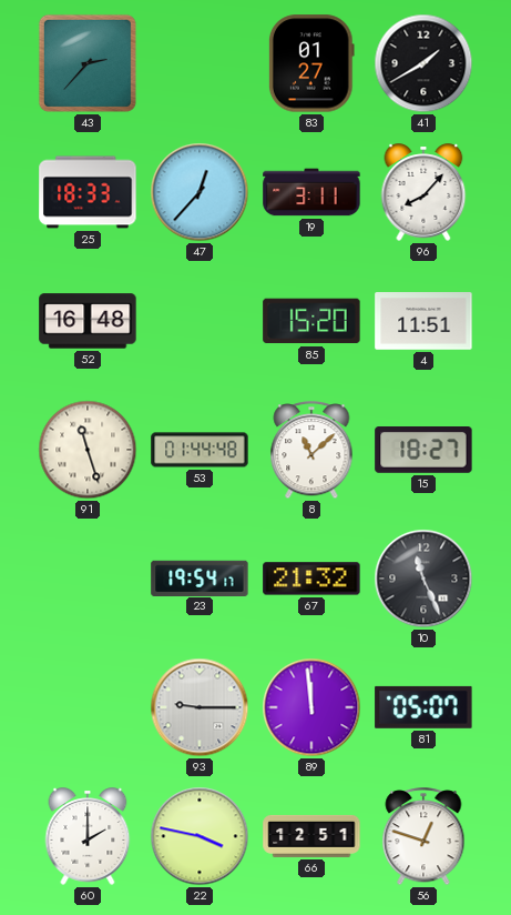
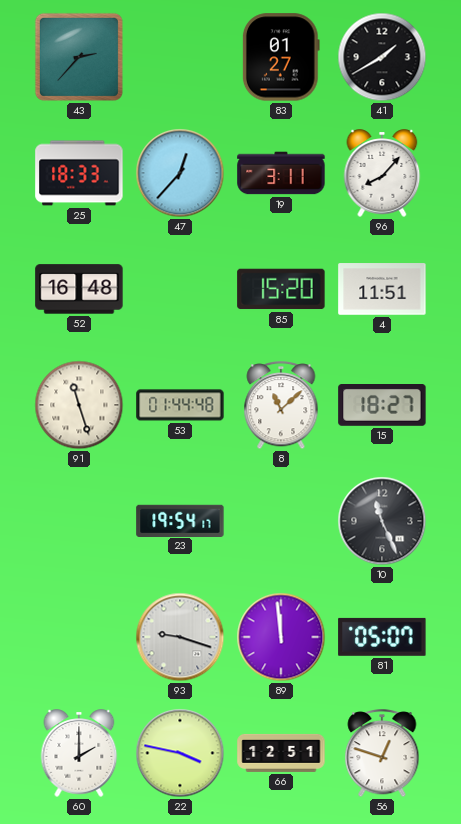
67: 21:32 -> none (311, 579)
93: 9:15 -> 9:18 (180, 637)
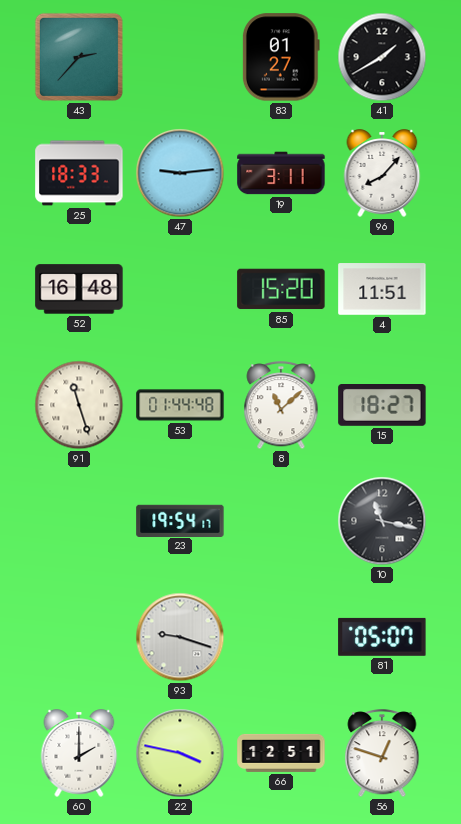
47: 12:37 -> 9:14 (180, 173)
10: 11:26 -> 11:17 (382, 521)
89: 11:59 -> none (281, 637)
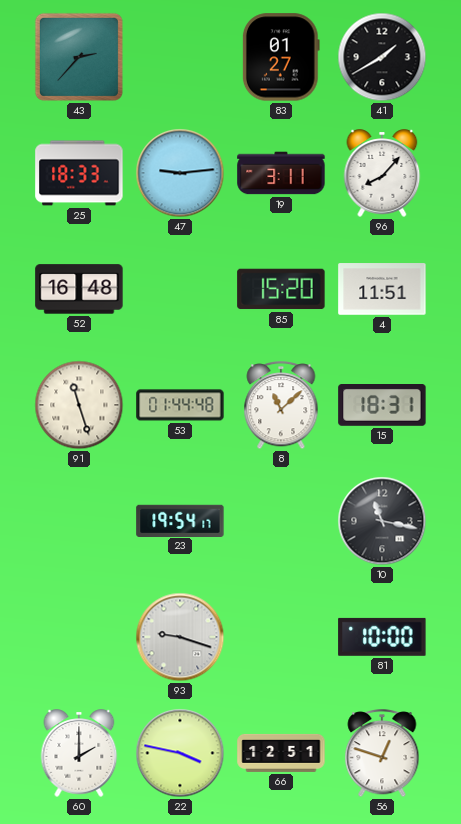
15: 18:27 -> 18:31 (382, 406)
81: 05:07 -> 10:00 (382, 637)
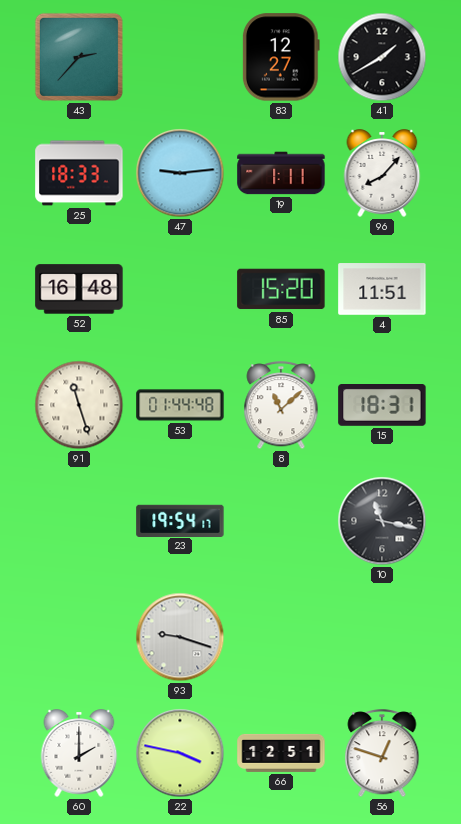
83: 01:27 -> 12:27 (281, 57)
19: 3:11 -> 1:11 (281, 173)
81: 10:00 -> none (382, 637)
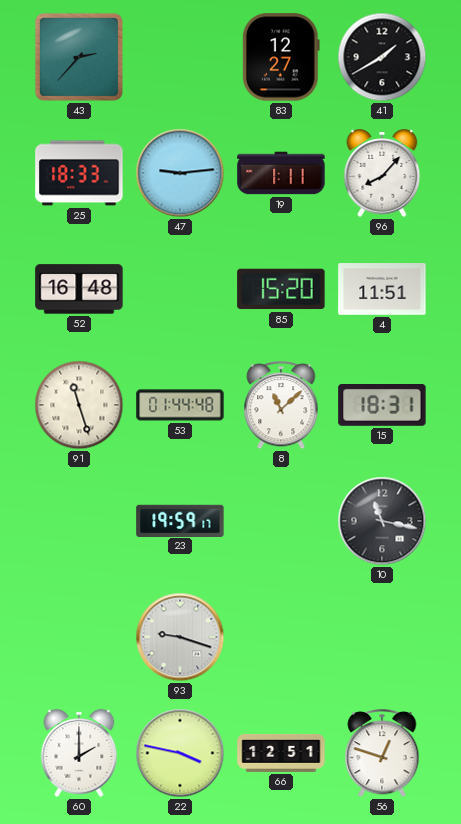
23: 19:54 -> 19:59 (180, 520)
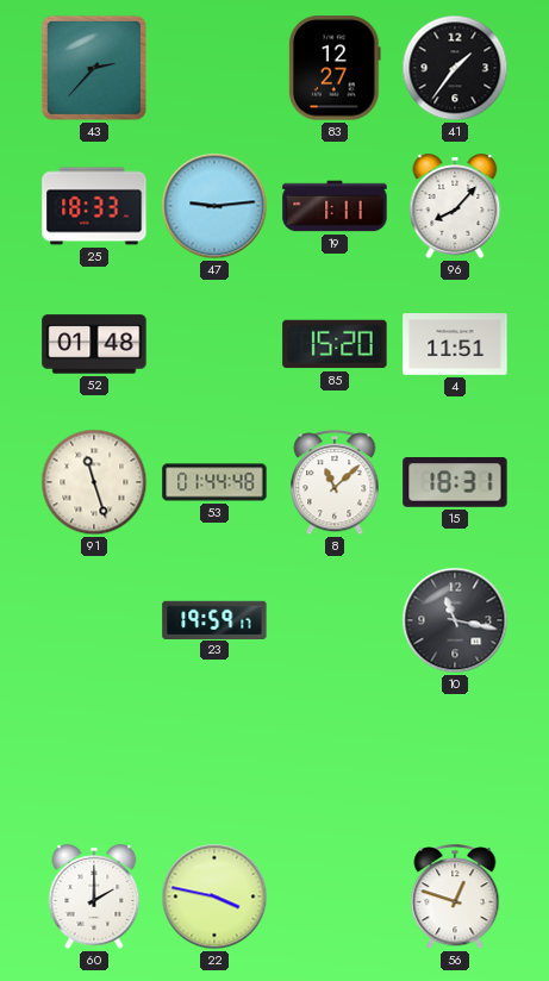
41: 1:40 -> 1:36 (455, 68)
52: 16:48 -> 01:48 (94, 344)
93: 9:18 -> none (180, 637)
66: 12:51 -> none (281, 753)
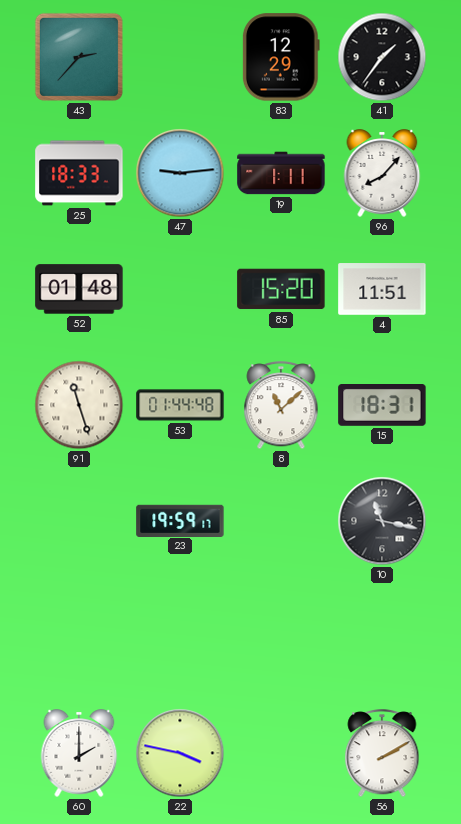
83: 12:27 -> 12:29 (281, 57)
56: 12:48 -> 2:10 (382, 754)
